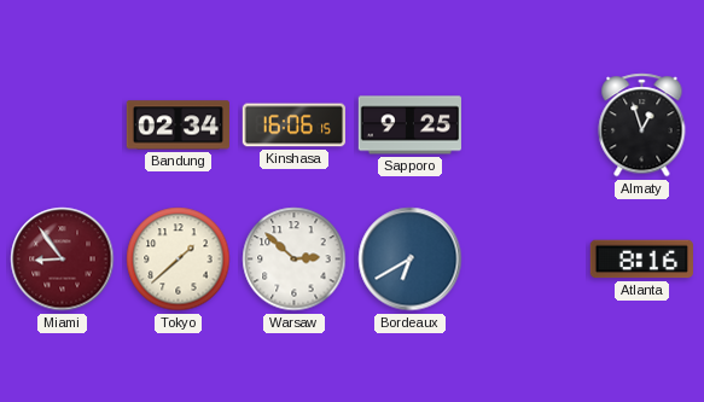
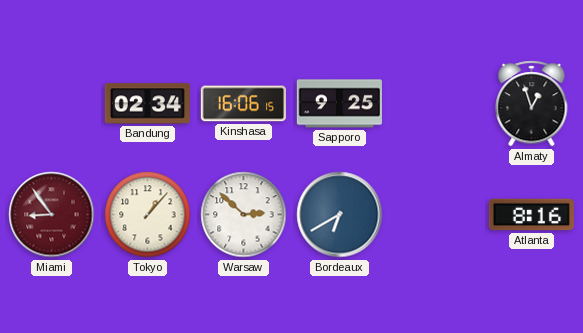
Tokyo: 1:38 -> 1:07 (148, 215)
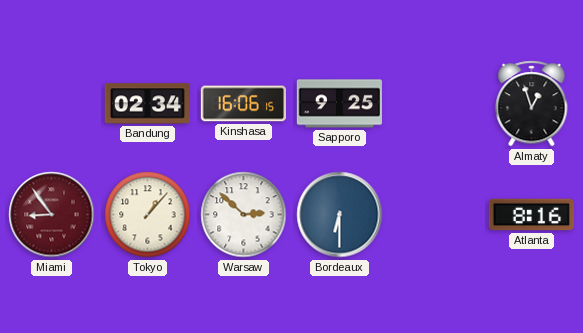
Bordeaux: 6:40 -> 6:30 (340, 215)
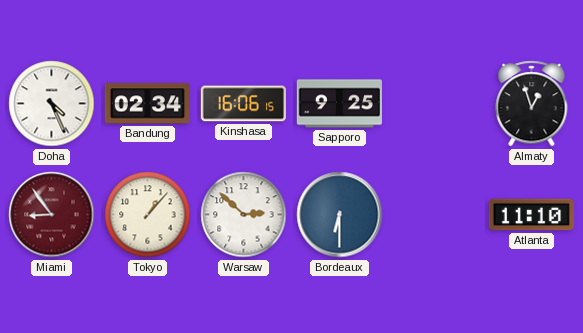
Doha: none -> 4:26 (52, 104)
Atlanta: 8:16 -> 11:10 (531, 215)
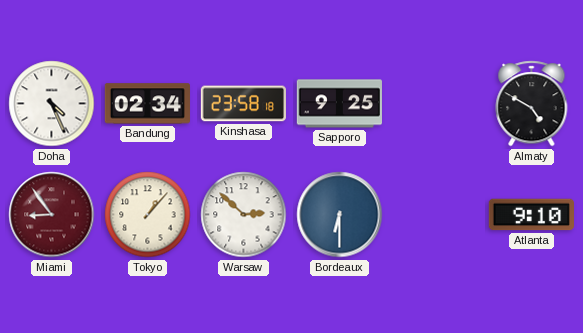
Kinshasa: 16:06 -> 23:58 (243, 104)
Almaty: 12:57 -> 4:50 (532, 104)
Atlanta: 11:10 -> 9:10 (531, 215)
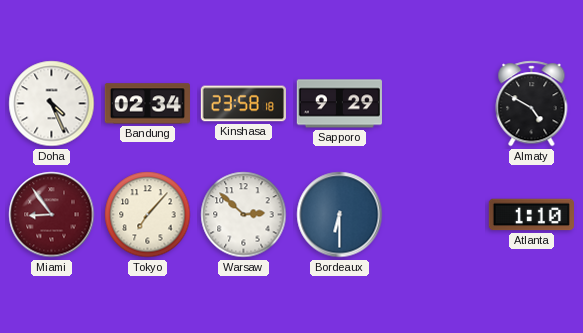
Sapporo: 9:25 -> 9:29 (339, 104)
Tokyo: 1:07 -> 7:07 (148, 215)
Atlanta: 9:10 -> 1:10 (531, 215)
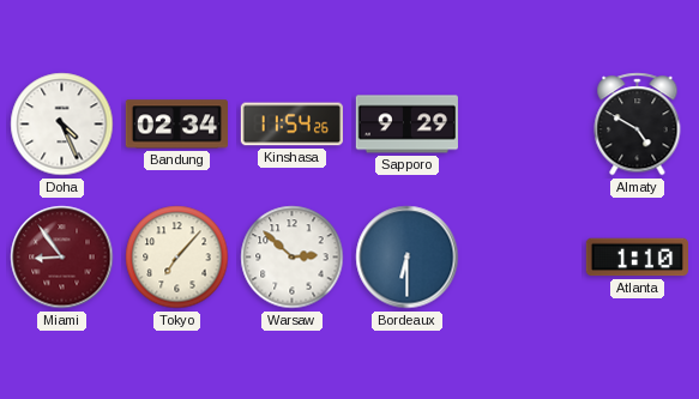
Kinshasa: 23:58 -> 11:54 (291, 125)
